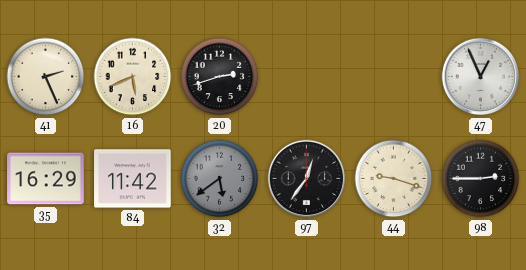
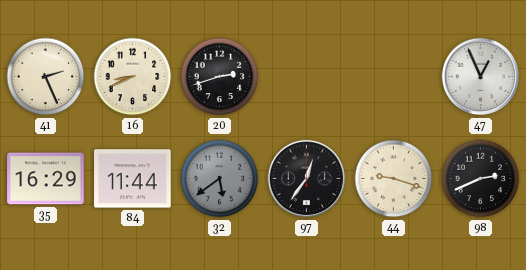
16: 5:41 -> 8:41 (133, 77)
84: 11:42 -> 11:44 (133, 179)
98: 2:45 -> 2:41 (481, 179)
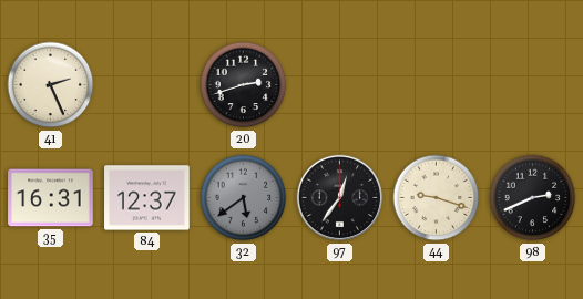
16: 8:41 -> none (133, 77)
47: 12:56 -> none (481, 77)
35: 16:29 -> 16:31 (51, 198)
84: 11:44 -> 12:37 (147, 198)
